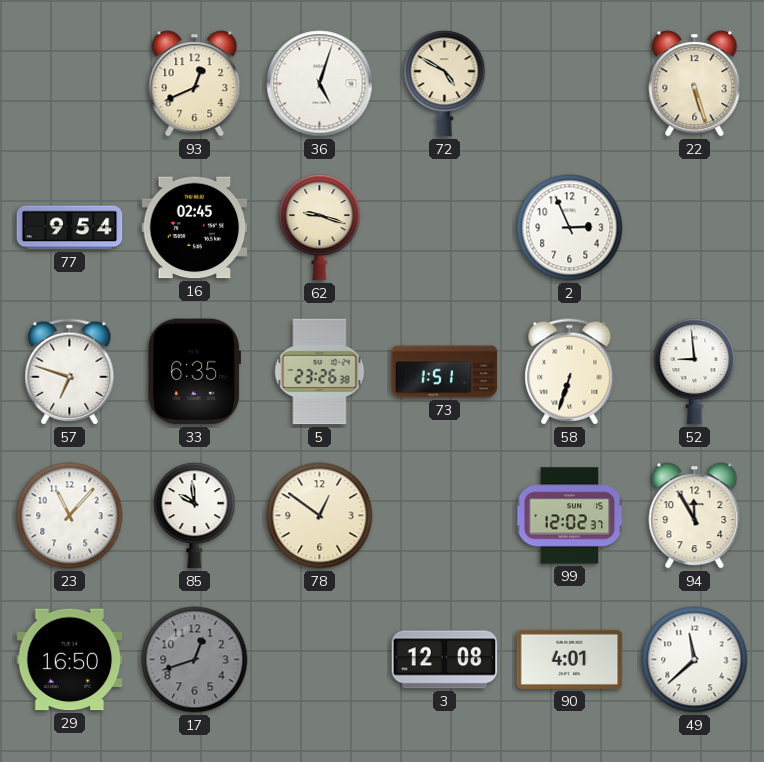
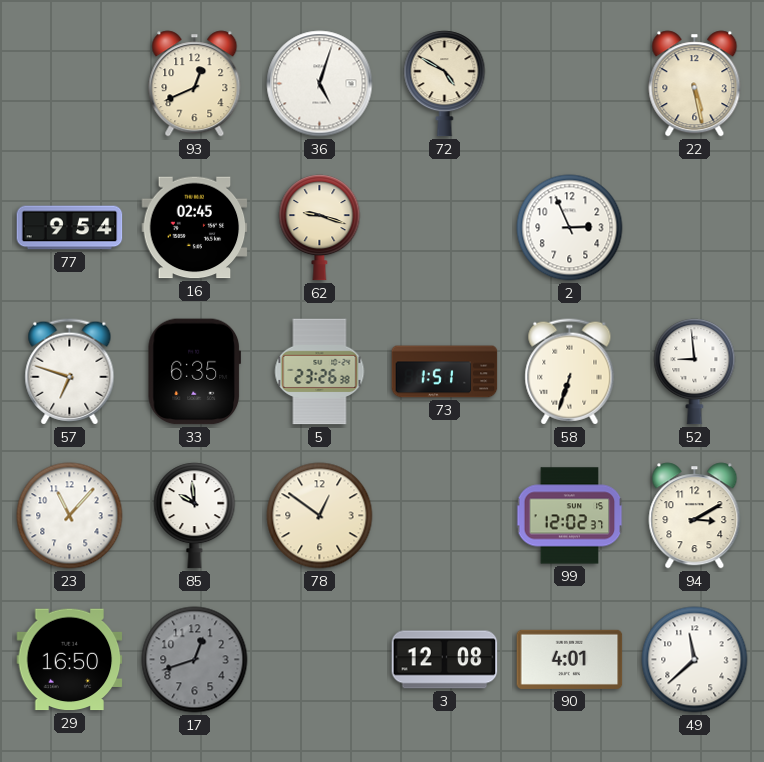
22: 5:27 -> 5:28 (695, 84)
94: 11:55 -> 3:10 (695, 516)
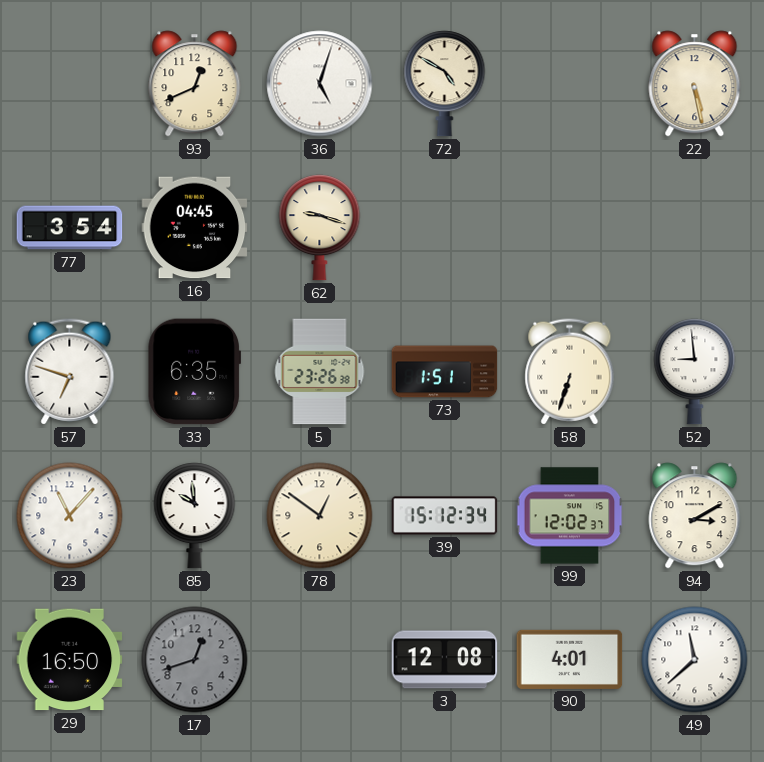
77: 9:54 -> 3:54 (70, 228)
16: 02:45 -> 04:45 (195, 228)
2: 2:56 -> none (570, 228)
39: none -> 15:12 (445, 516)
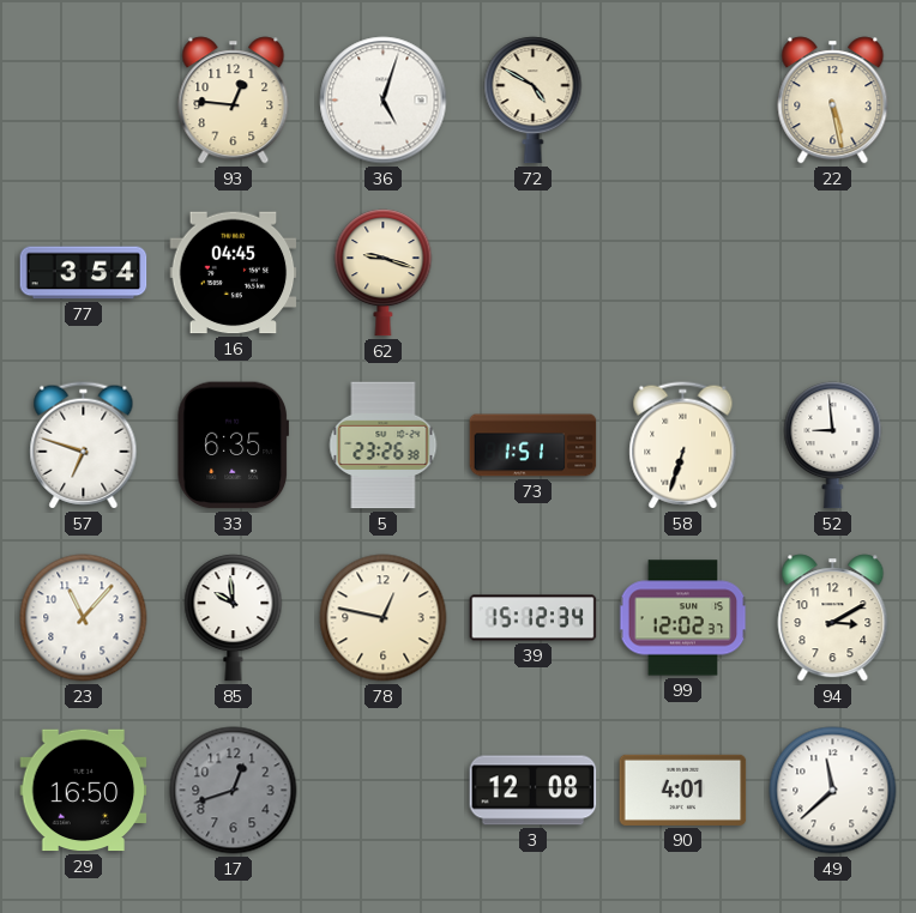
93: 12:41 -> 12:46 (234, 101)
78: 12:51 -> 12:47 (384, 618)
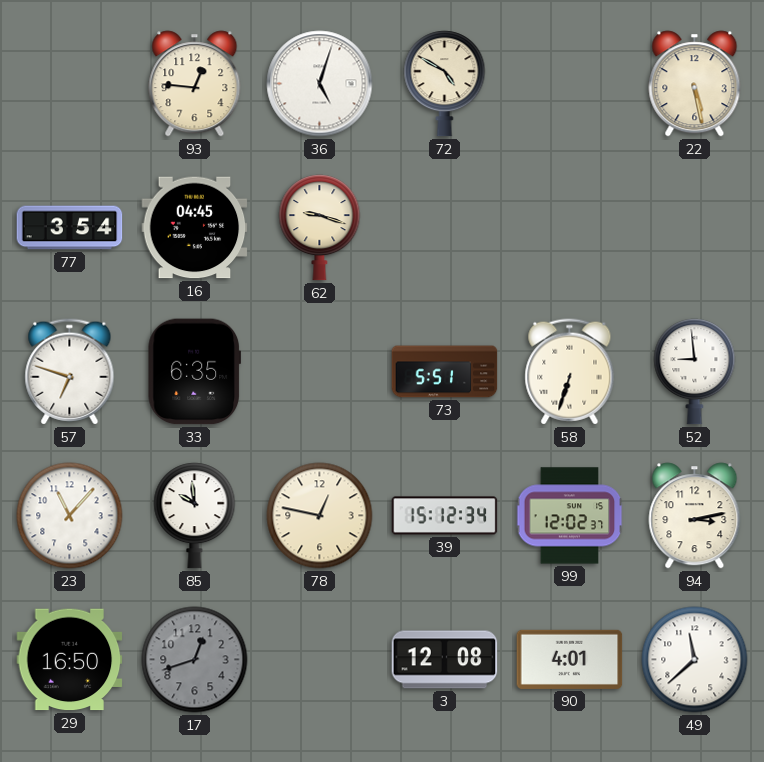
5: 23:26 -> none (384, 446)
73: 1:51 -> 5:51 (445, 372)
94: 3:10 -> 3:13 (695, 516)
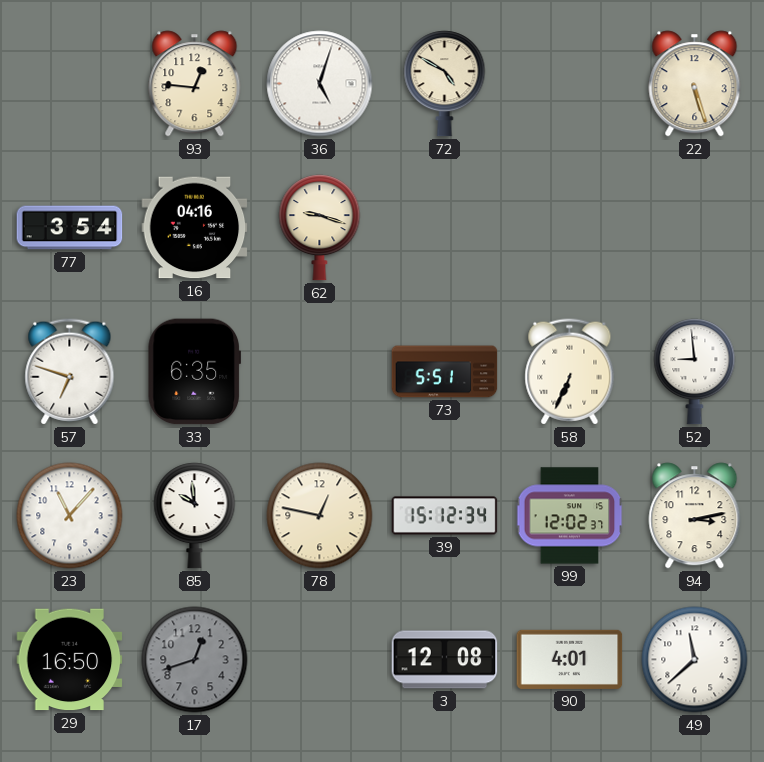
22: 5:28 -> 5:27 (695, 84)
16: 04:45 -> 04:16 (195, 228)
58: 6:33 -> 6:34 (570, 372)
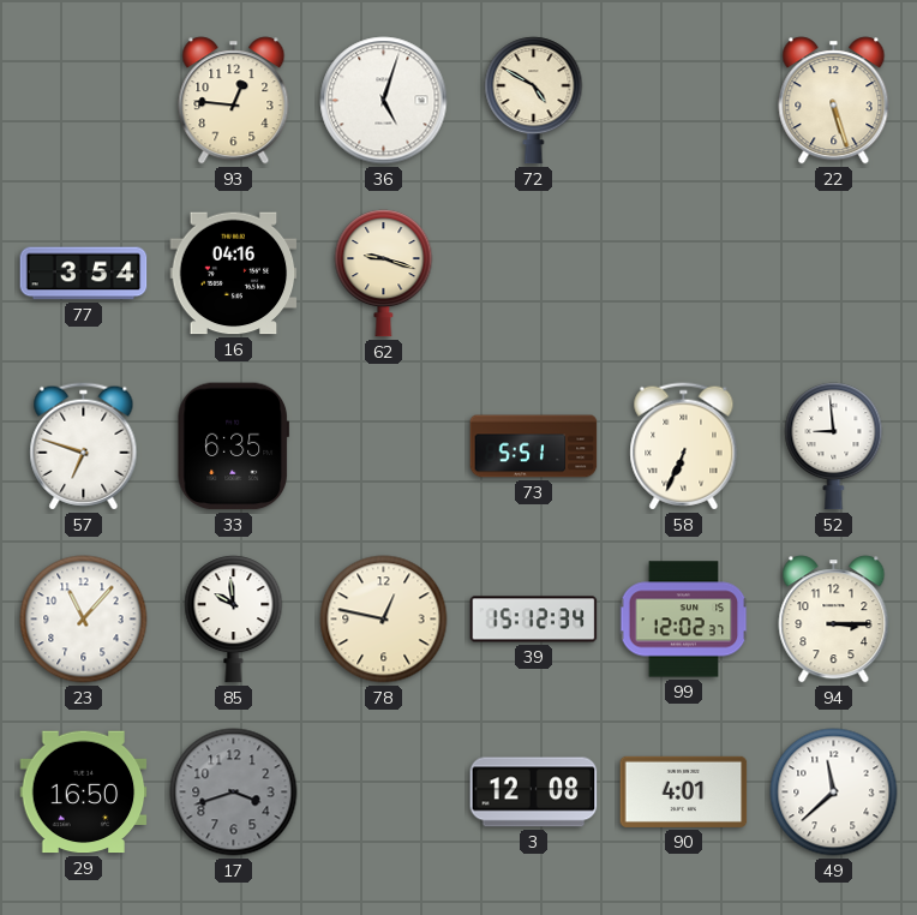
94: 3:13 -> 3:15 (834, 620)
17: 12:42 -> 3:42 (234, 793)
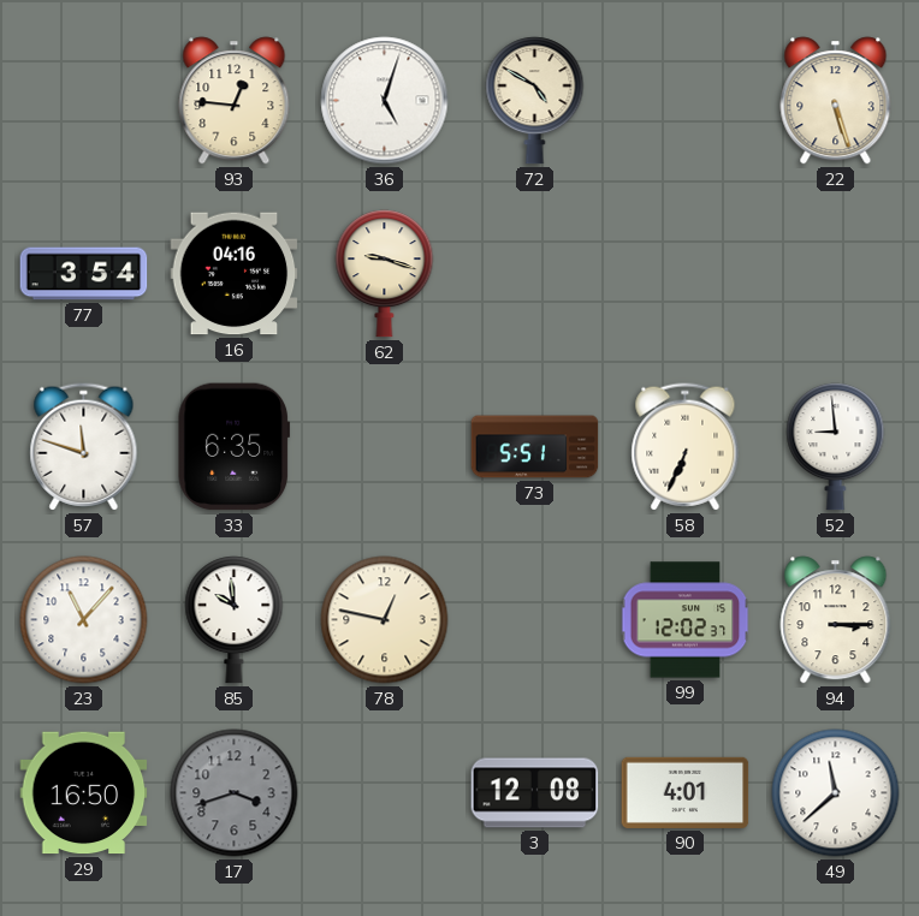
57: 6:48 -> 11:48 (84, 447)
39: 15:12 -> none (534, 620)
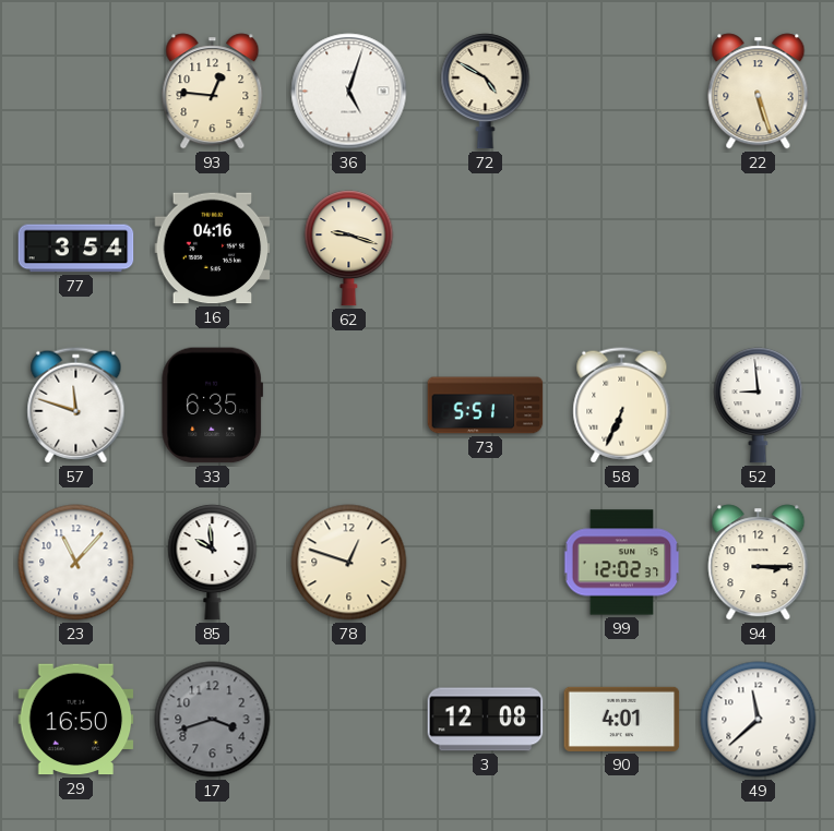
78: 12:47 -> 12:48 (349, 563)
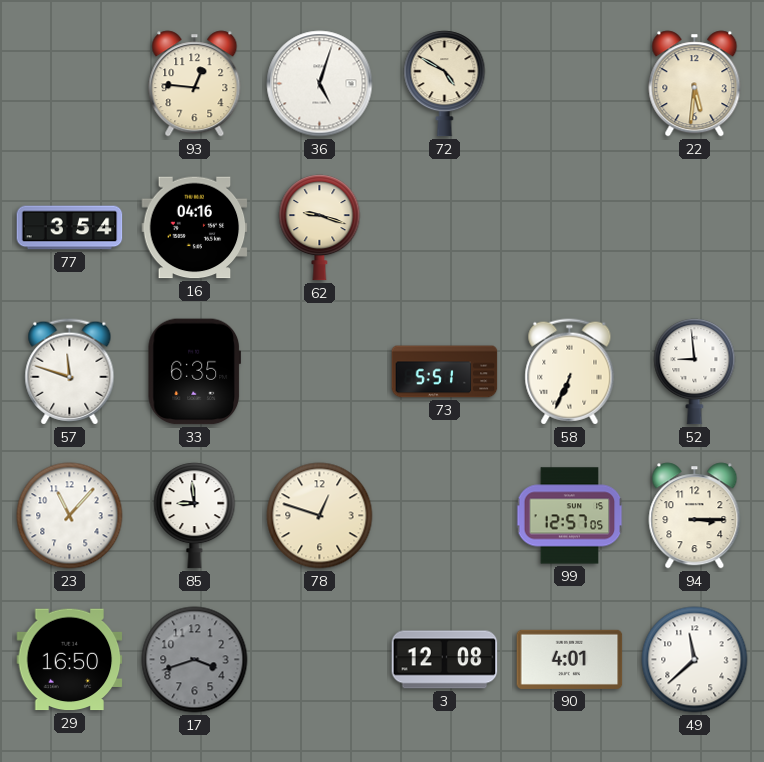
22: 5:27 -> 5:31 (695, 84)
85: 9:59 -> 8:59 (195, 516)
99: 12:02 -> 12:57 (570, 516)
